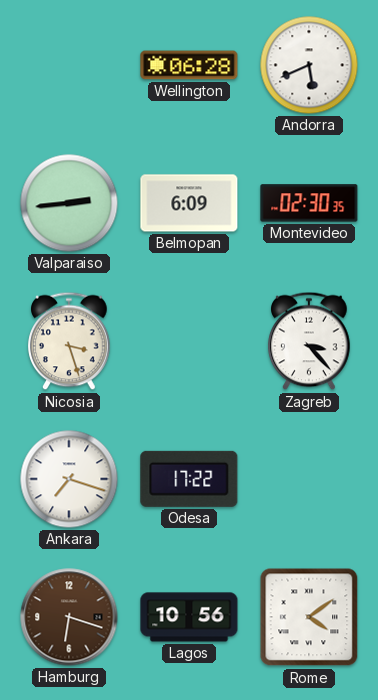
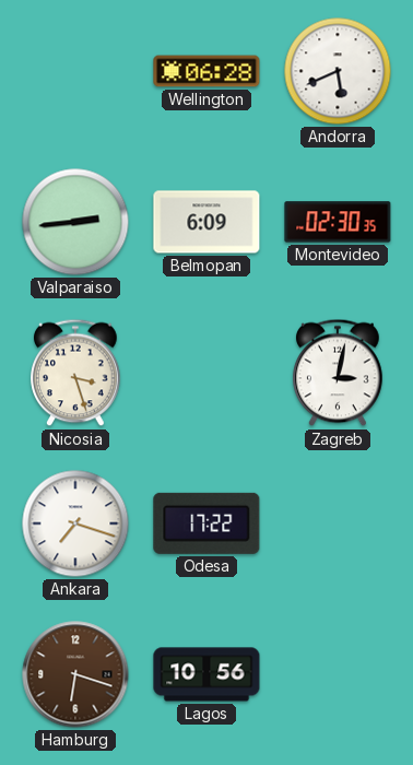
Zagreb: 3:23 -> 3:02 (338, 373)
Rome: 4:09 -> none (309, 617)
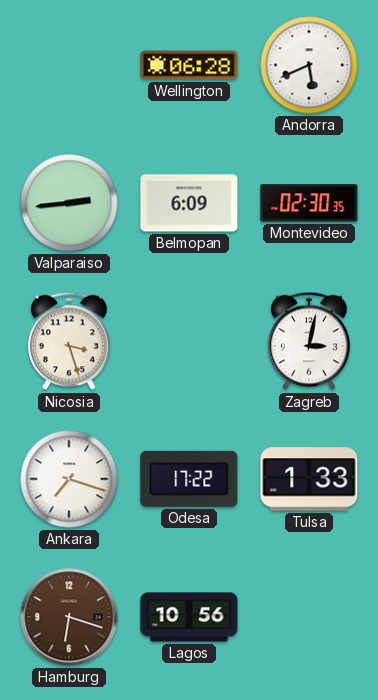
Tulsa: none -> 1:33 (309, 479)
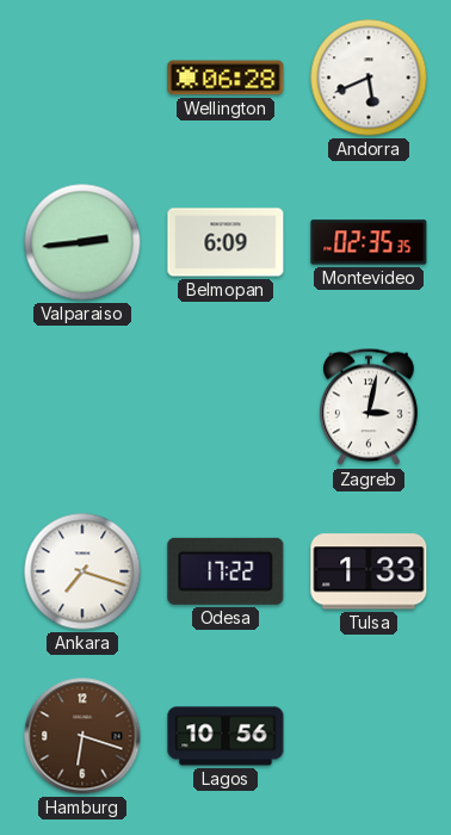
Montevideo: 02:30 -> 02:35 (369, 242)
Nicosia: 3:27 -> none (69, 341)
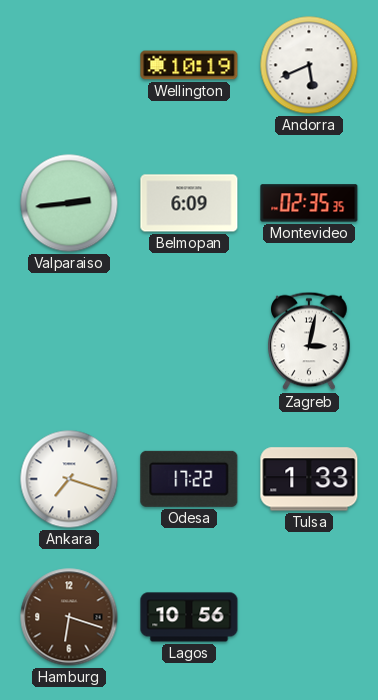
Wellington: 06:28 -> 10:19 (189, 65)
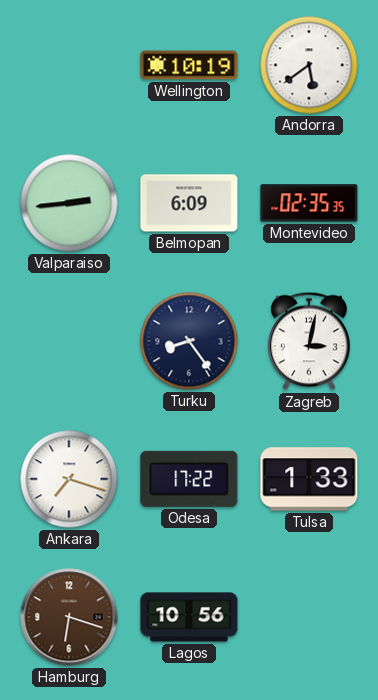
Andorra: 5:41 -> 5:39 (309, 65)
Turku: none -> 8:24 (189, 341)
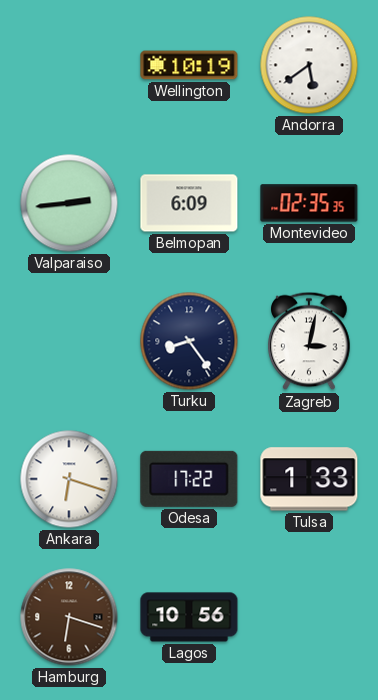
Ankara: 7:18 -> 6:18 (69, 479)
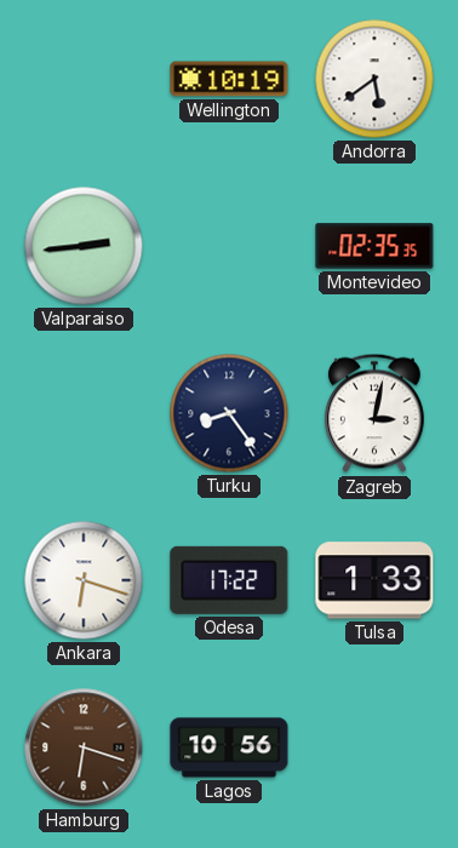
Belmopan: 6:09 -> none (189, 203)
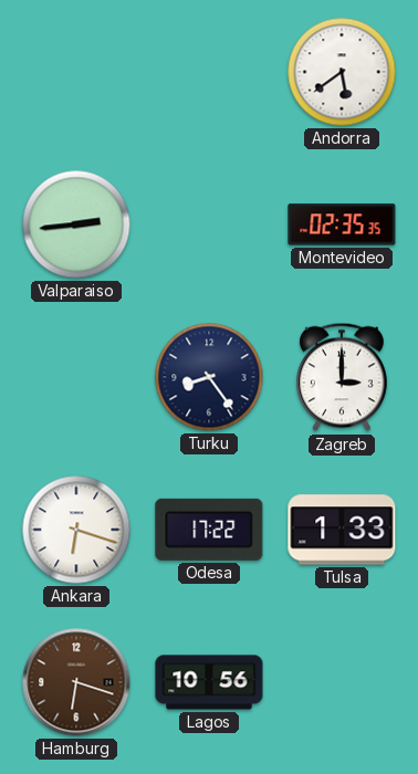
Wellington: 10:19 -> none (229, 79)
Zagreb: 3:02 -> 3:00 (342, 377)
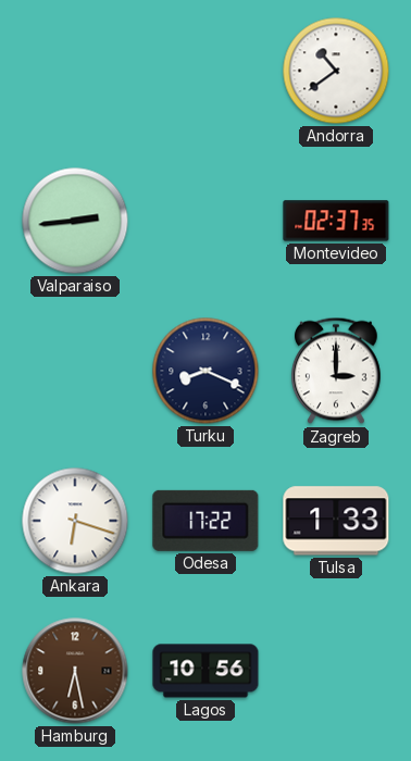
Andorra: 5:39 -> 10:39 (336, 71)
Montevideo: 02:35 -> 02:37 (336, 221)
Turku: 8:24 -> 8:19 (205, 371)
Hamburg: 6:18 -> 6:28 (75, 671)
